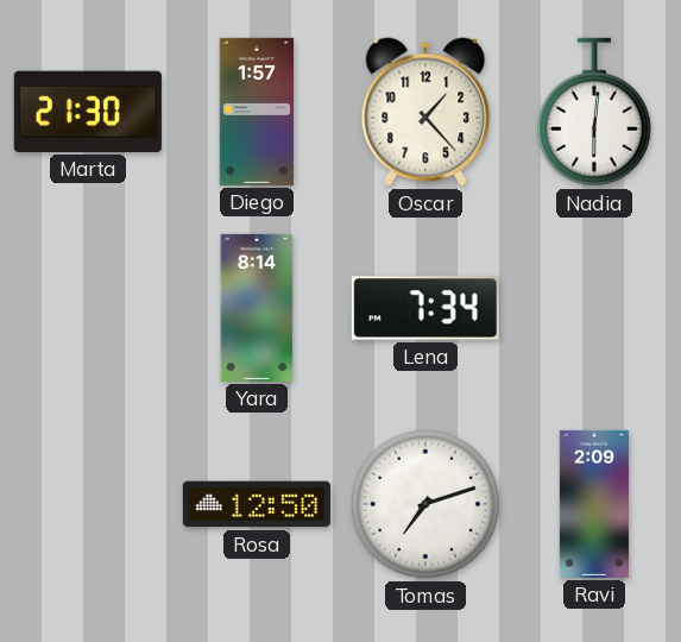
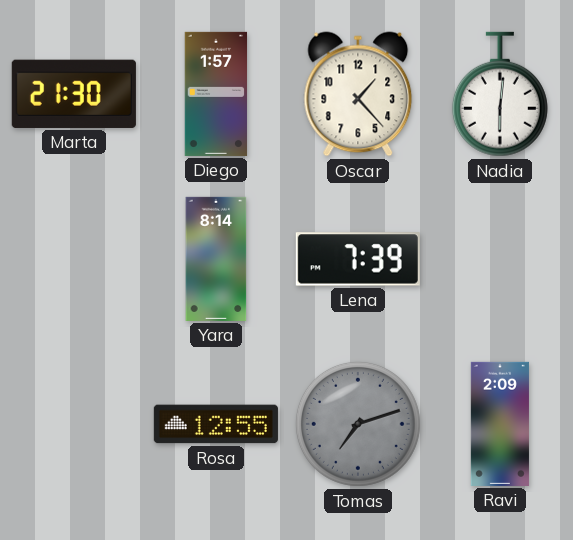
Lena: 7:34 -> 7:39 (358, 259)
Rosa: 12:50 -> 12:55 (216, 424)
Tomas dial: white -> grey (358, 424)
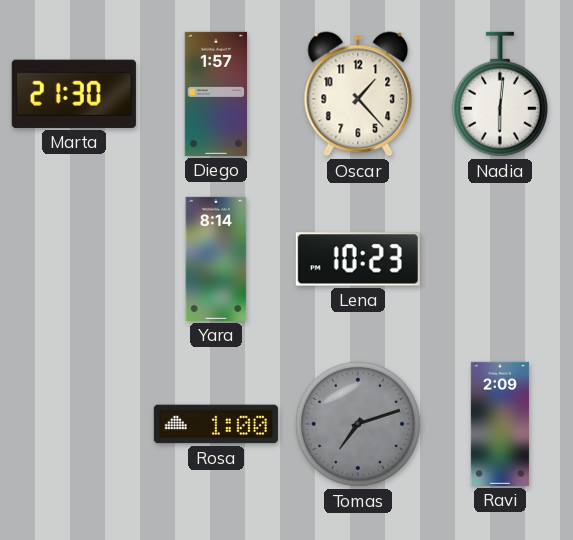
Lena: 7:39 -> 10:23 (358, 259)
Rosa: 12:55 -> 1:00 (216, 424)
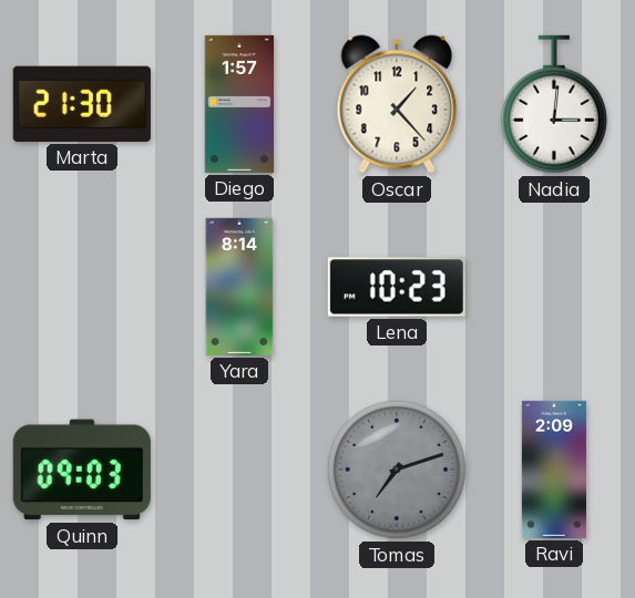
Nadia: 6:01 -> 3:01 (554, 104)
Quinn: none -> 09:03 (82, 470)
Rosa: 1:00 -> none (216, 424)
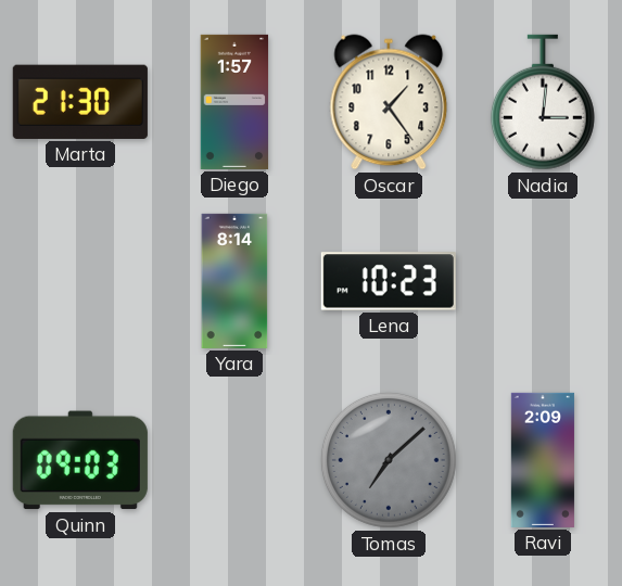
Oscar: 1:23 -> 1:24 (389, 102)
Tomas: 7:12 -> 7:08 (389, 460)
